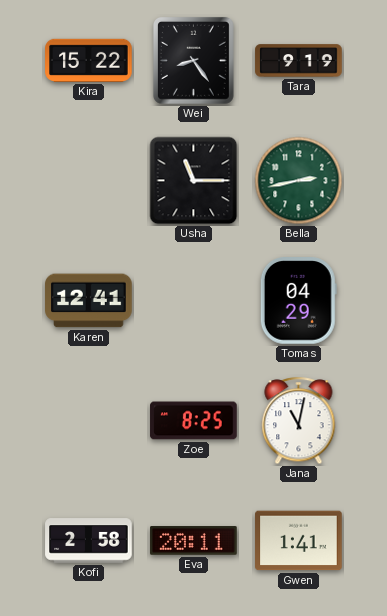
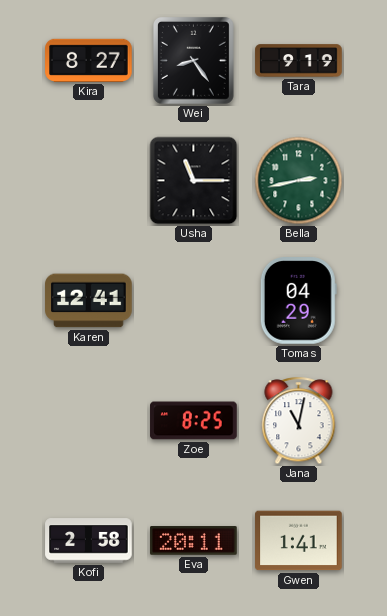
Kira: 15:22 -> 8:27 (89, 60)
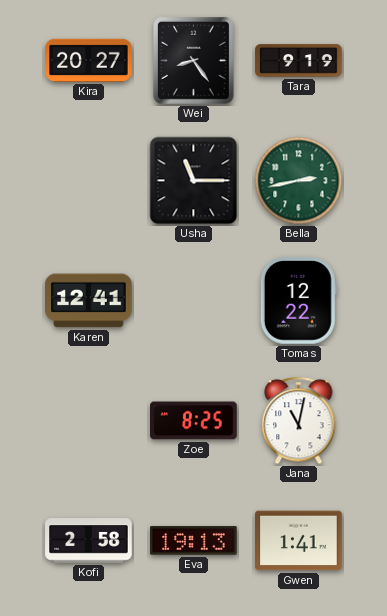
Kira: 8:27 -> 20:27 (89, 60)
Tomas: 04:29 -> 12:22 (298, 301)
Eva: 20:11 -> 19:13 (194, 541)
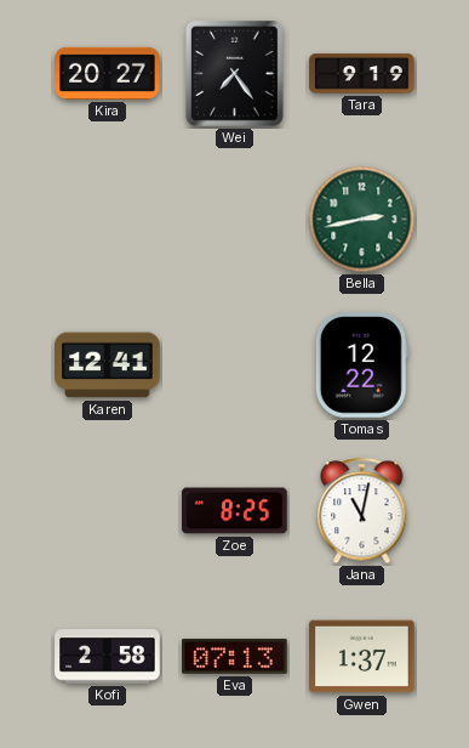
Wei: 8:24 -> 7:24 (234, 73)
Usha: 11:15 -> none (194, 181)
Eva: 19:13 -> 07:13 (235, 657)
Gwen: 1:41 -> 1:37 (362, 657)
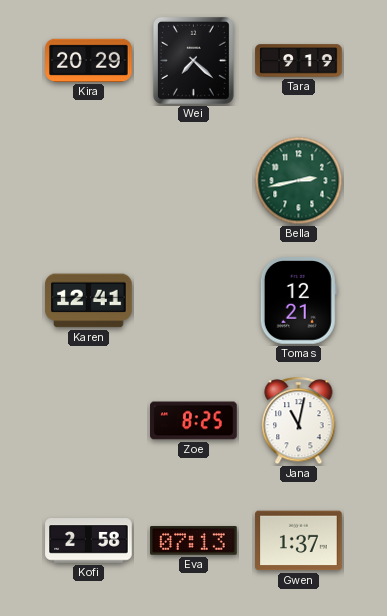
Kira: 20:27 -> 20:29 (89, 60)
Wei: 7:24 -> 7:22 (193, 60)
Tomas: 12:22 -> 12:21 (298, 301)
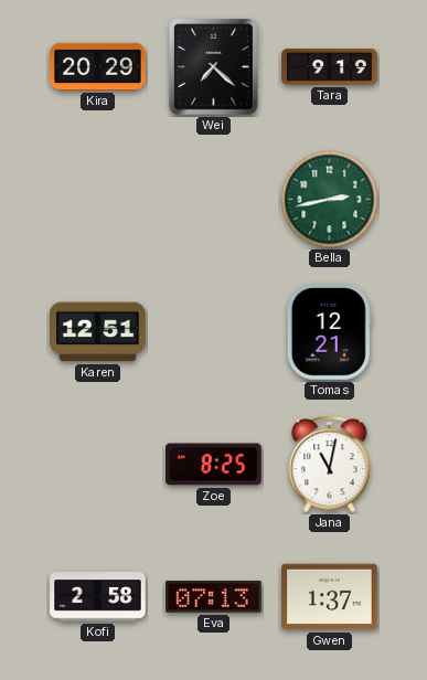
Karen: 12:41 -> 12:51 (98, 332)
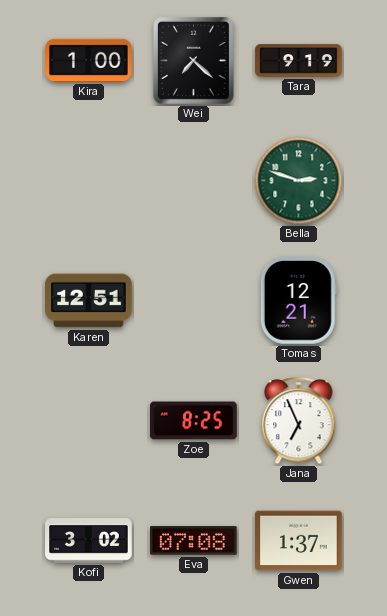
Kira: 20:29 -> 1:00 (89, 60)
Bella: 2:43 -> 2:48 (299, 181)
Jana: 11:02 -> 6:56 (299, 421)
Kofi: 2:58 -> 3:02 (89, 541)
Eva: 07:13 -> 07:08 (194, 541)
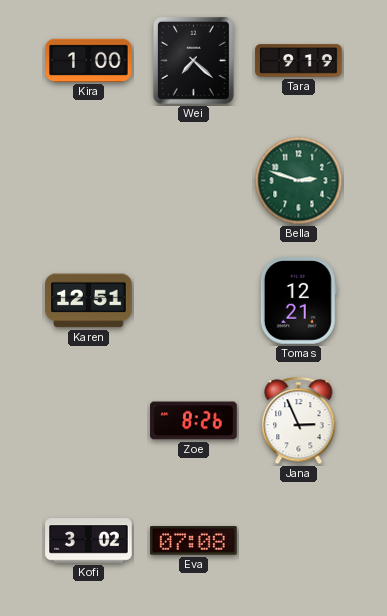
Zoe: 8:25 -> 8:26 (194, 421)
Jana: 6:56 -> 2:56 (299, 421)
Gwen: 1:37 -> none (299, 541)
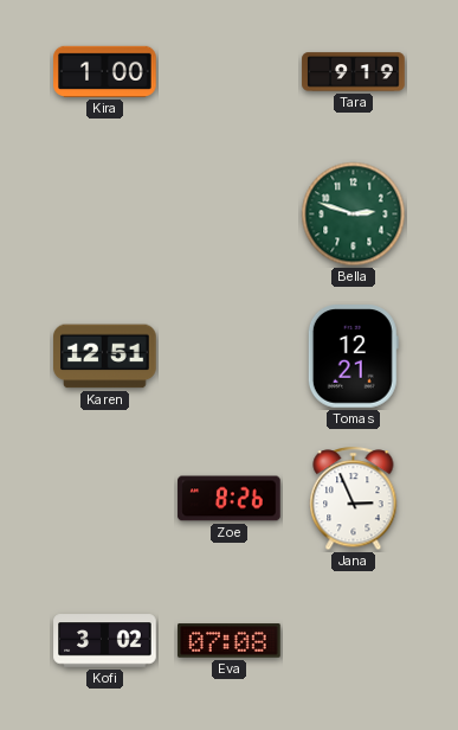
Wei: 7:22 -> none (193, 60)
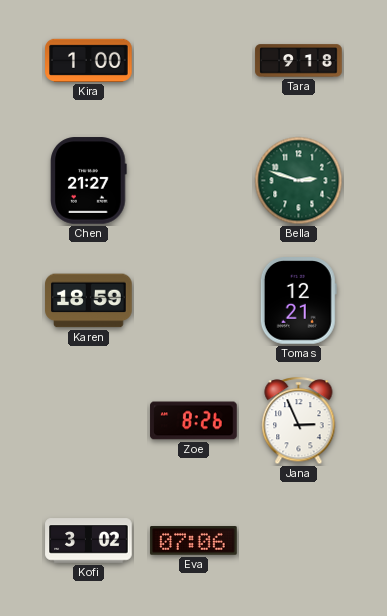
Tara: 9:19 -> 9:18 (299, 61)
Chen: none -> 21:27 (89, 181)
Karen: 12:51 -> 18:59 (89, 301)
Eva: 07:08 -> 07:06 (194, 541)
